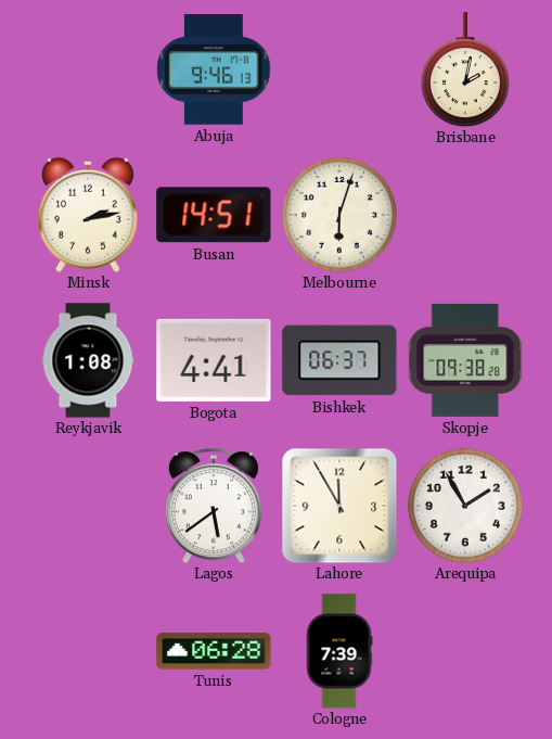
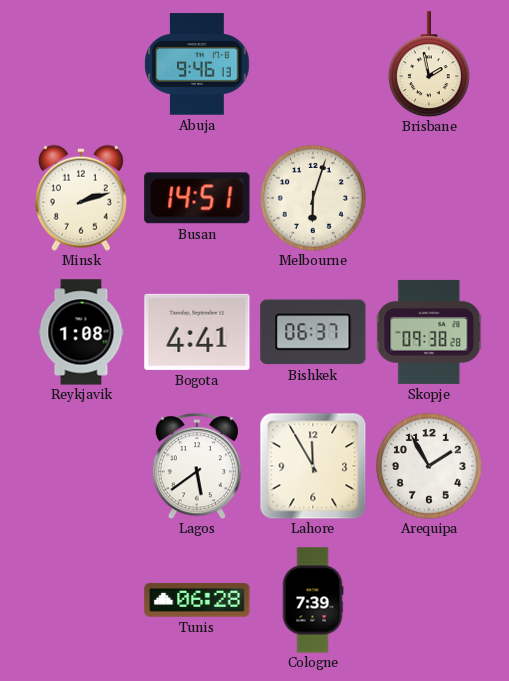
Brisbane: 2:02 -> 1:58 (429, 64)
Minsk: 2:13 -> 2:12 (81, 198)
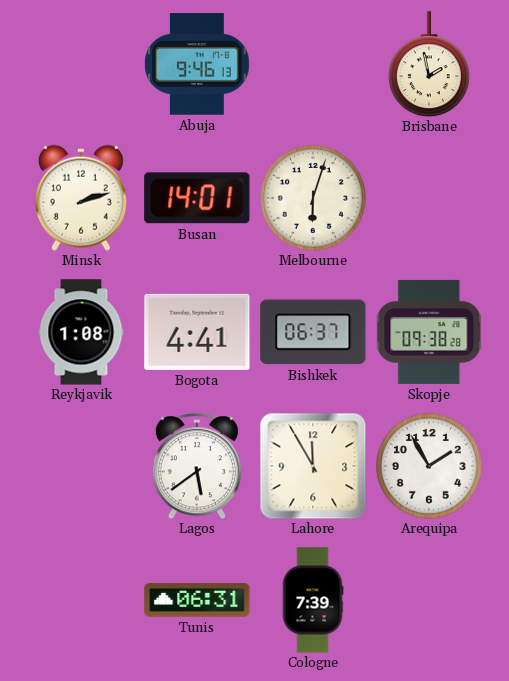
Busan: 14:51 -> 14:01 (197, 198)
Tunis: 06:28 -> 06:31 (197, 600)
